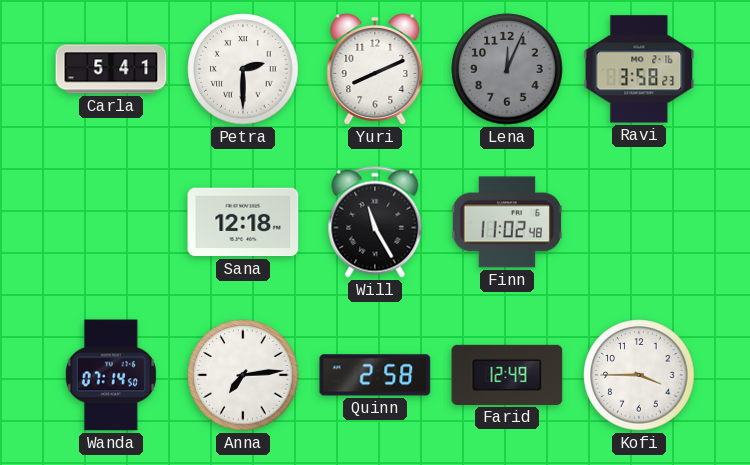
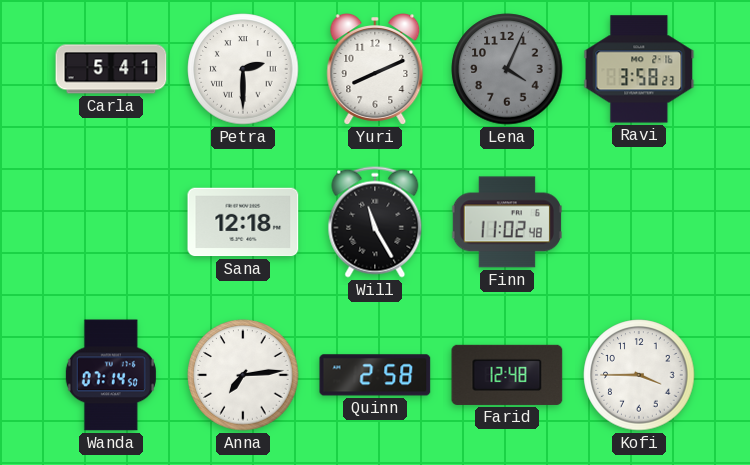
Lena: 12:04 -> 4:04 (507, 69)
Farid: 12:49 -> 12:48 (507, 375)
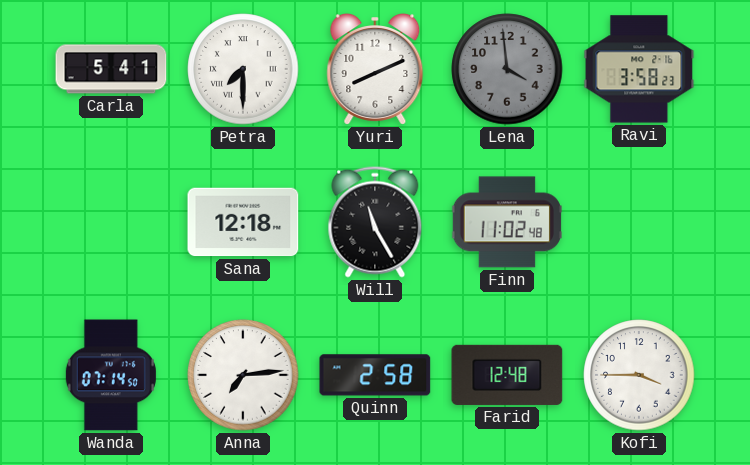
Petra: 2:30 -> 7:30 (243, 69)
Lena: 4:04 -> 3:59 (507, 69)
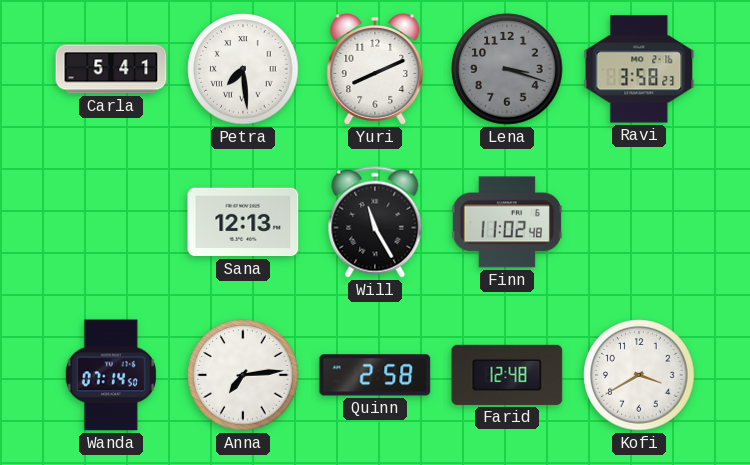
Petra: 7:30 -> 7:29 (243, 69)
Lena: 3:59 -> 3:18 (507, 69)
Sana: 12:18 -> 12:13 (243, 222)
Kofi: 3:45 -> 3:40 (639, 375)
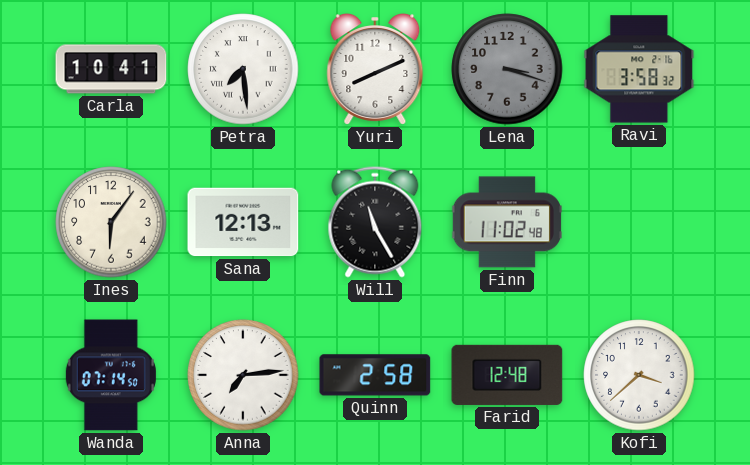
Carla: 5:41 -> 10:41 (111, 69)
Ravi: 3:58:23 -> 3:58:32 (639, 69)
Ines: none -> 6:06 (111, 222)
Kofi: 3:40 -> 3:38 (639, 375)
